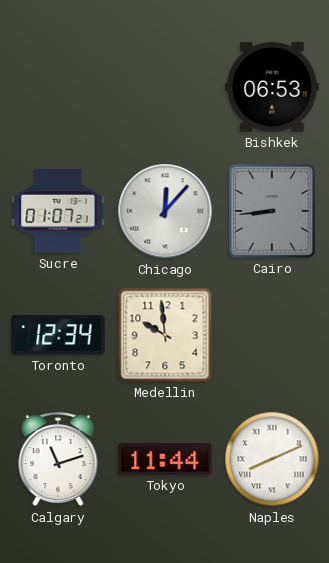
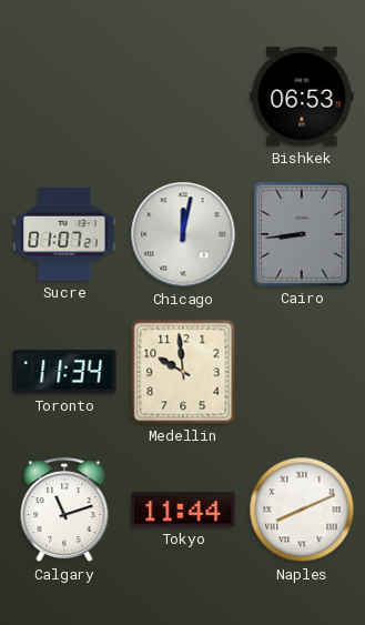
Chicago: 12:07 -> 12:02 (183, 234)
Toronto: 12:34 -> 11:34 (64, 372)
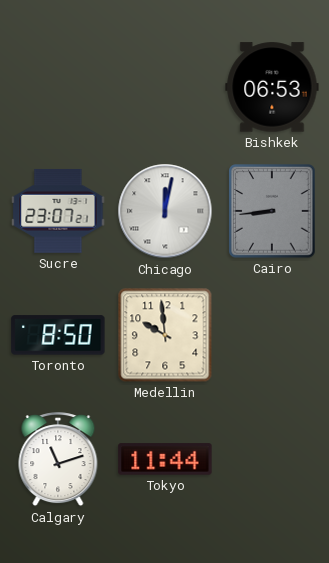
Sucre: 01:07 -> 23:07 (58, 211)
Toronto: 11:34 -> 8:50 (58, 335)
Naples: 8:11 -> none (302, 510)
